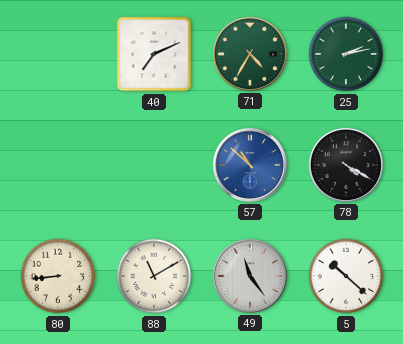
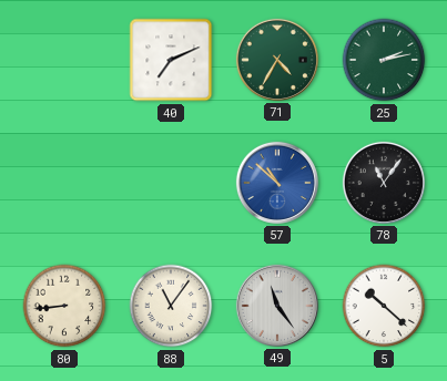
78: 4:20 -> 11:06 (384, 183)
88: 11:10 -> 11:06 (171, 306)
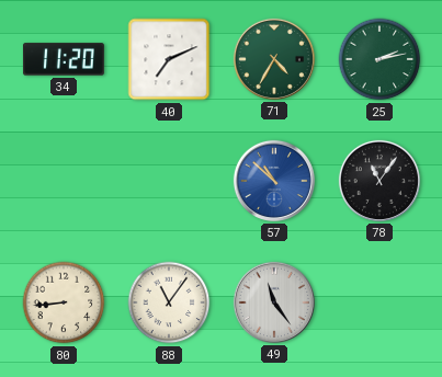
34: none -> 11:20 (64, 59)
5: 10:22 -> none (384, 306)
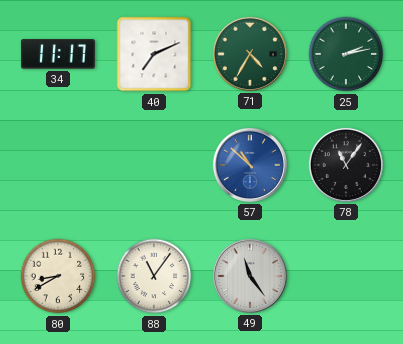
34: 11:20 -> 11:17 (58, 54)
80: 8:44 -> 8:40 (58, 276)
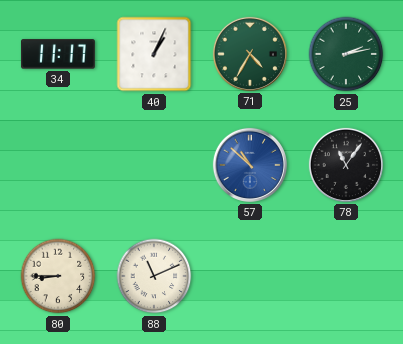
40: 7:11 -> 1:04 (154, 54)
80: 8:40 -> 8:45 (58, 276)
88: 11:06 -> 11:11 (154, 276)
49: 11:24 -> none (250, 276)
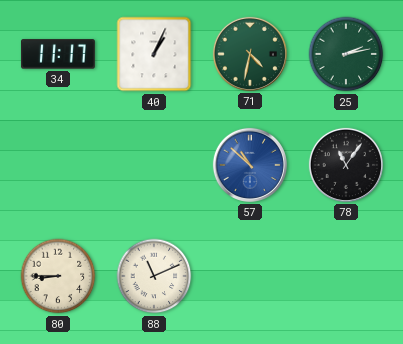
71: 4:35 -> 4:32 (250, 54)
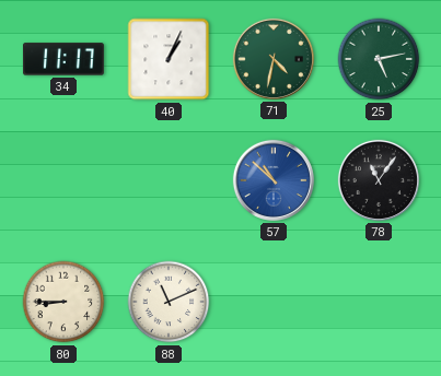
25: 2:13 -> 5:13 (379, 59)
